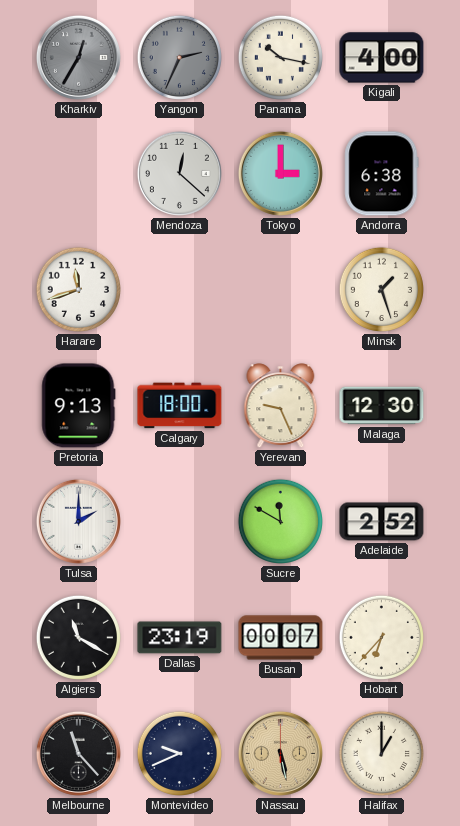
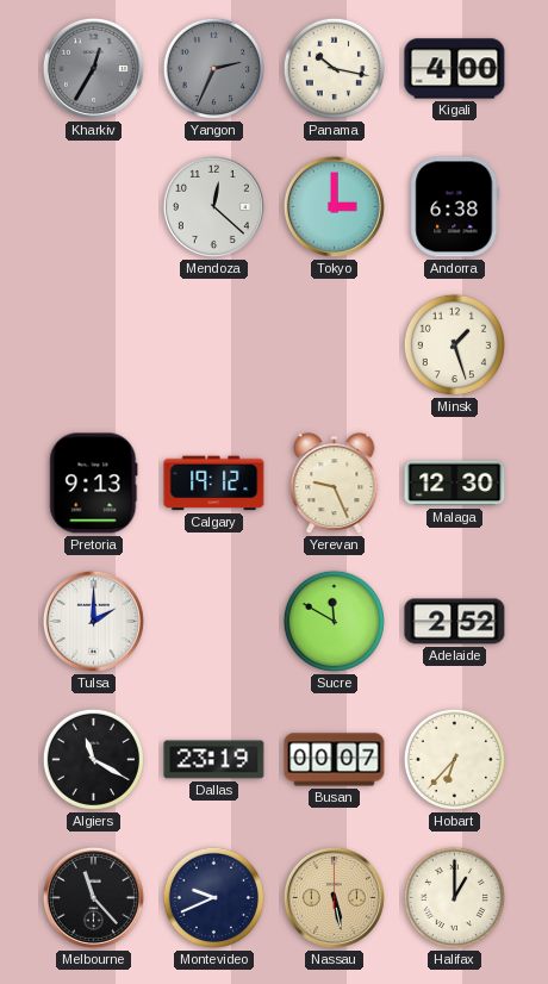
Harare: 11:42 -> none (78, 289)
Calgary: 18:00 -> 19:12 (214, 484)
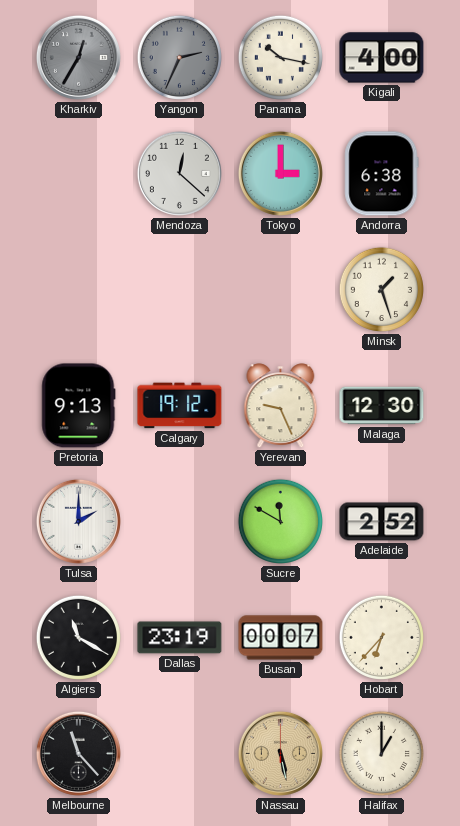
Montevideo: 9:41 -> none (213, 897)
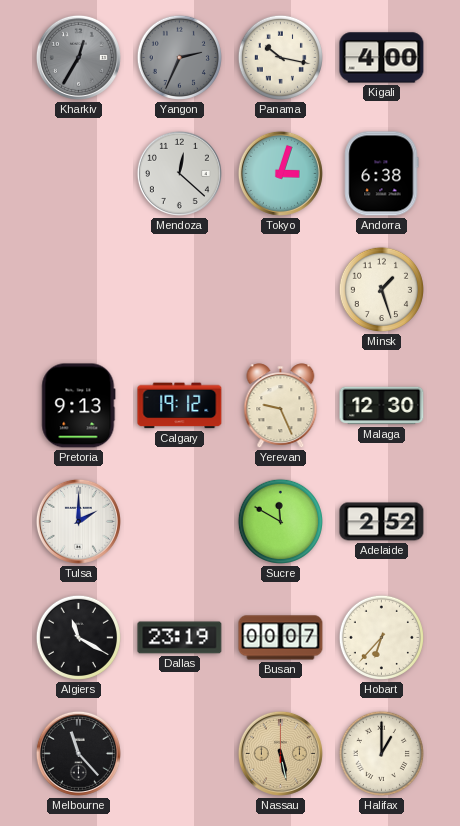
Tokyo: 3:00 -> 3:03 (280, 173)
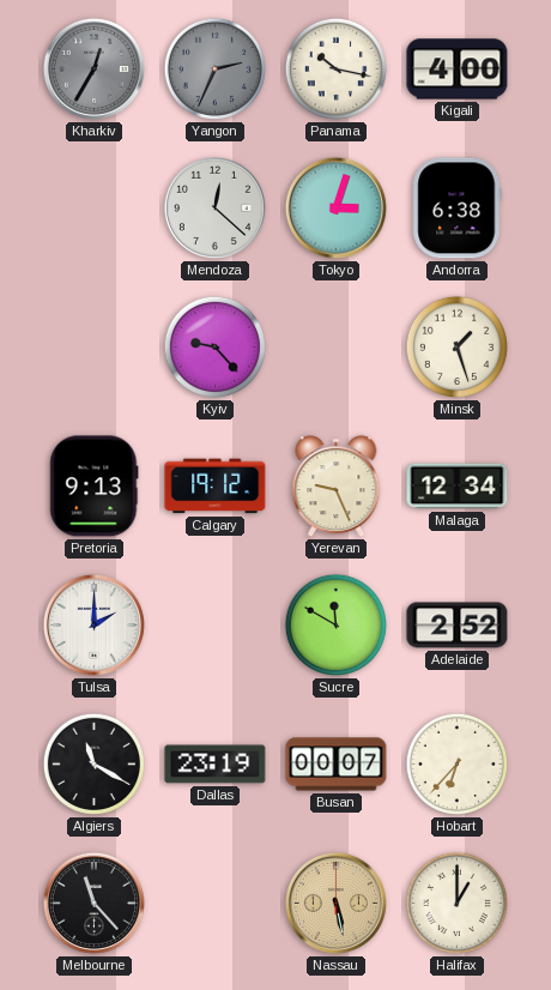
Kyiv: none -> 9:23 (214, 346)
Malaga: 12:30 -> 12:34 (458, 487)
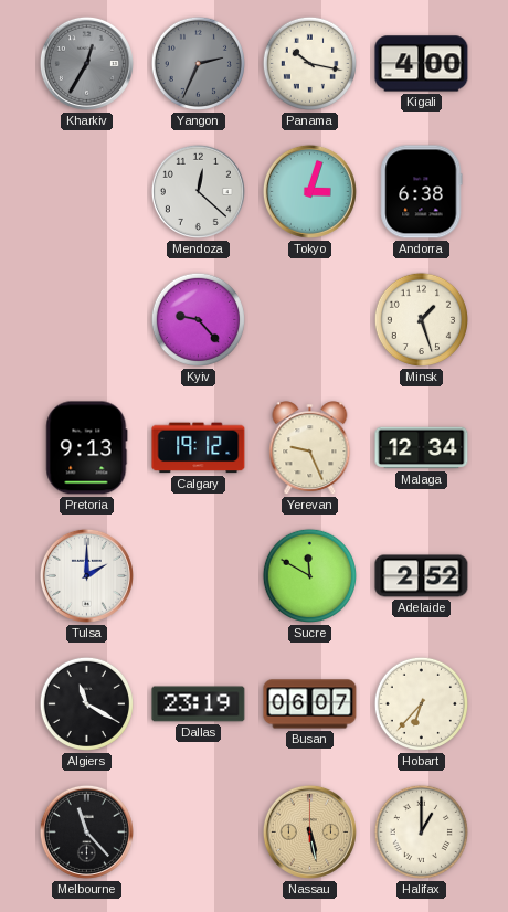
Busan: 00:07 -> 06:07 (310, 704)
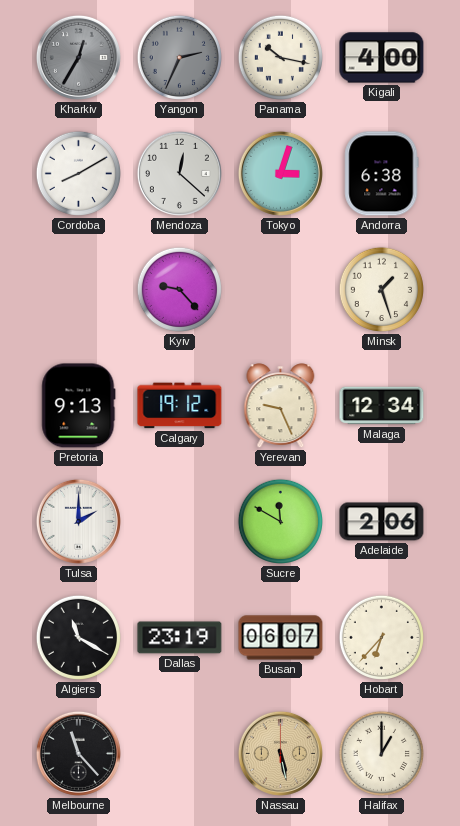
Cordoba: none -> 8:10 (78, 173)
Adelaide: 2:52 -> 2:06 (382, 522)
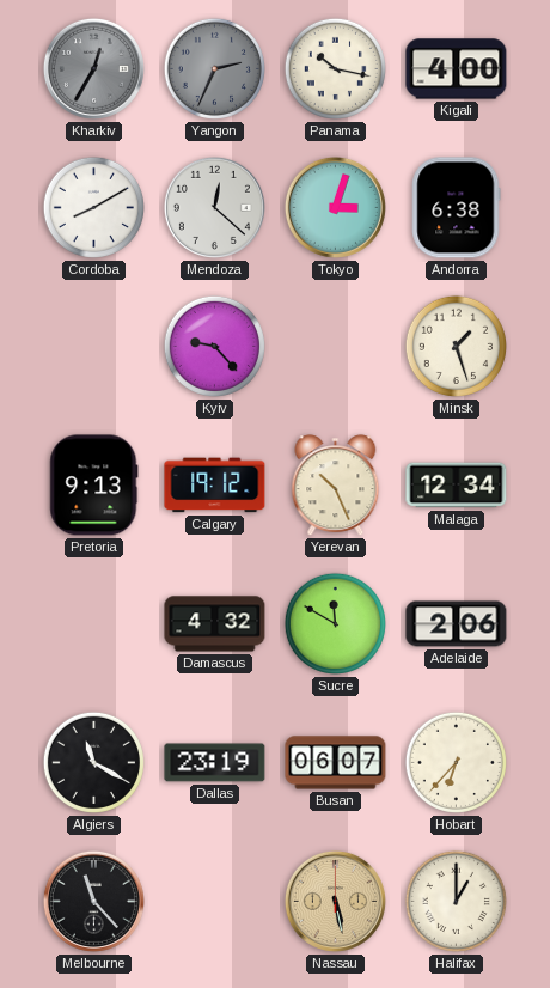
Yerevan: 9:26 -> 10:26 (336, 486)
Tulsa: 2:00 -> none (78, 521)
Damascus: none -> 4:32 (215, 624)
